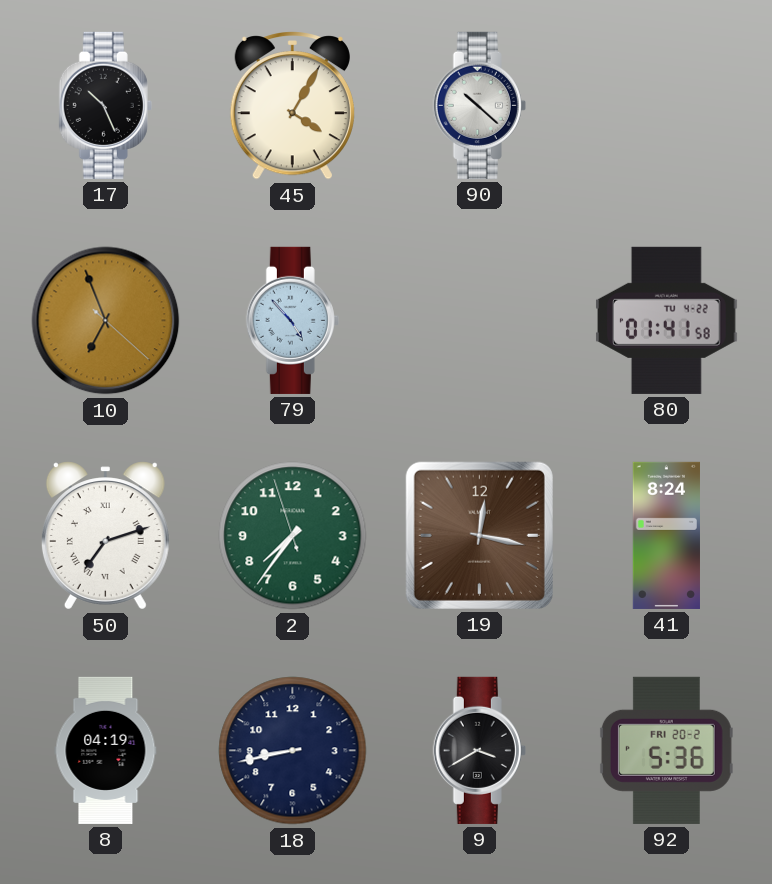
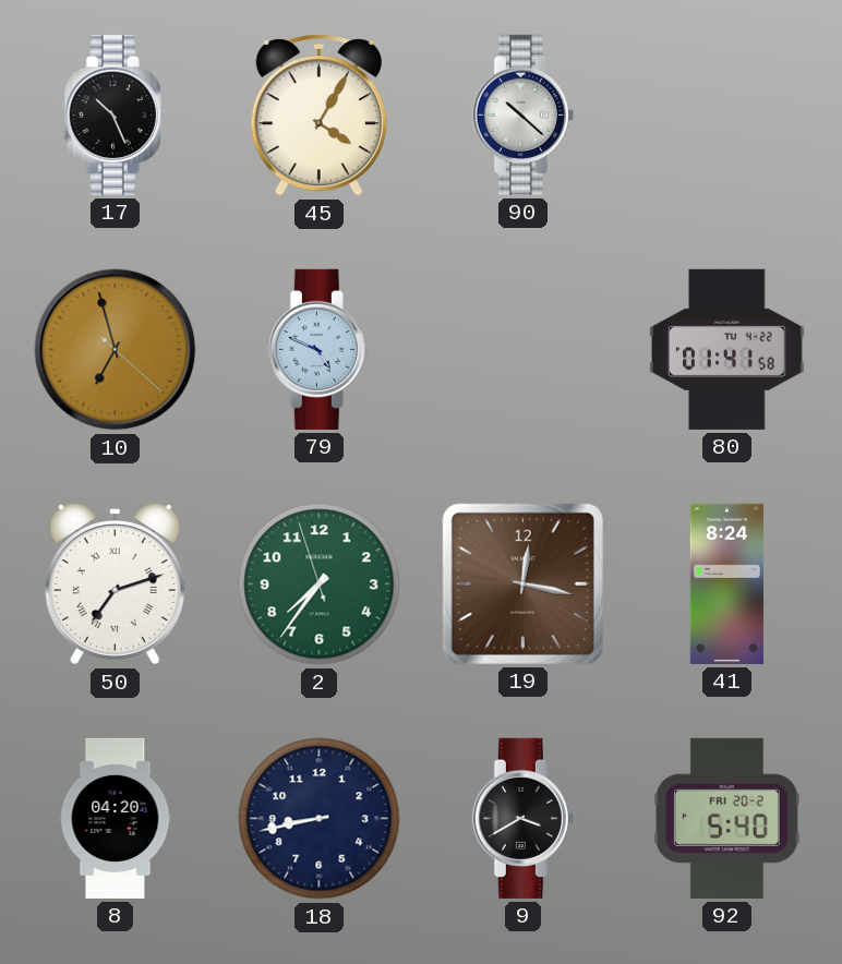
10: 6:56 -> 6:57 (116, 350)
79: 4:53 -> 4:49 (318, 349)
8: 04:19 -> 04:20 (116, 818)
92: 5:36 -> 5:40 (726, 818)
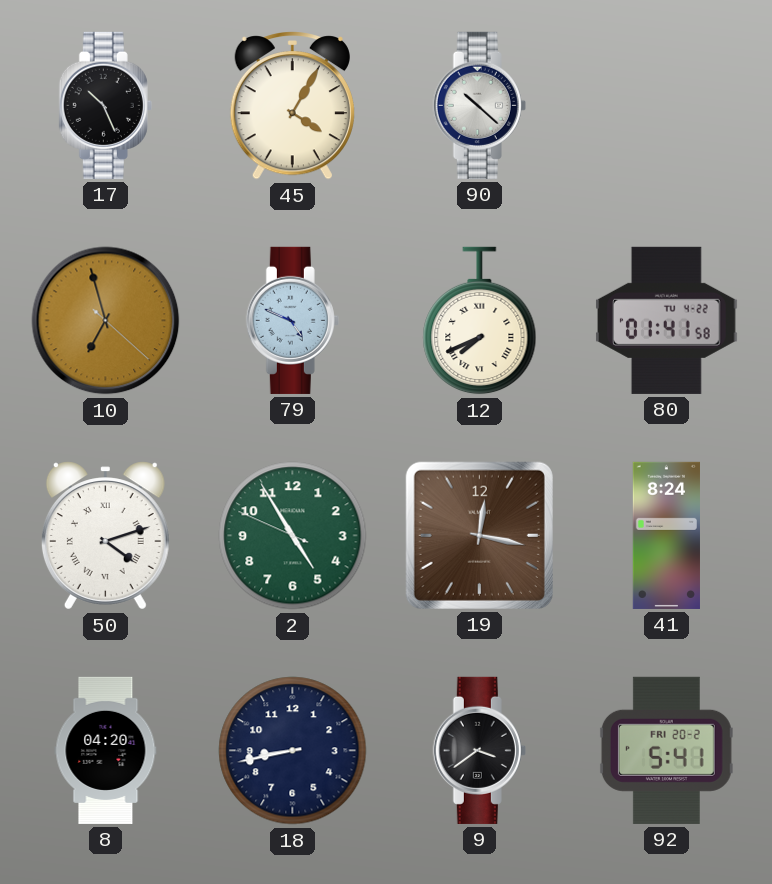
12: none -> 7:41 (480, 321)
50: 7:12 -> 4:12 (105, 536)
2: 7:35 -> 4:54 (293, 536)
9: 3:40 -> 3:39 (479, 750)
92: 5:40 -> 5:41 (666, 750)
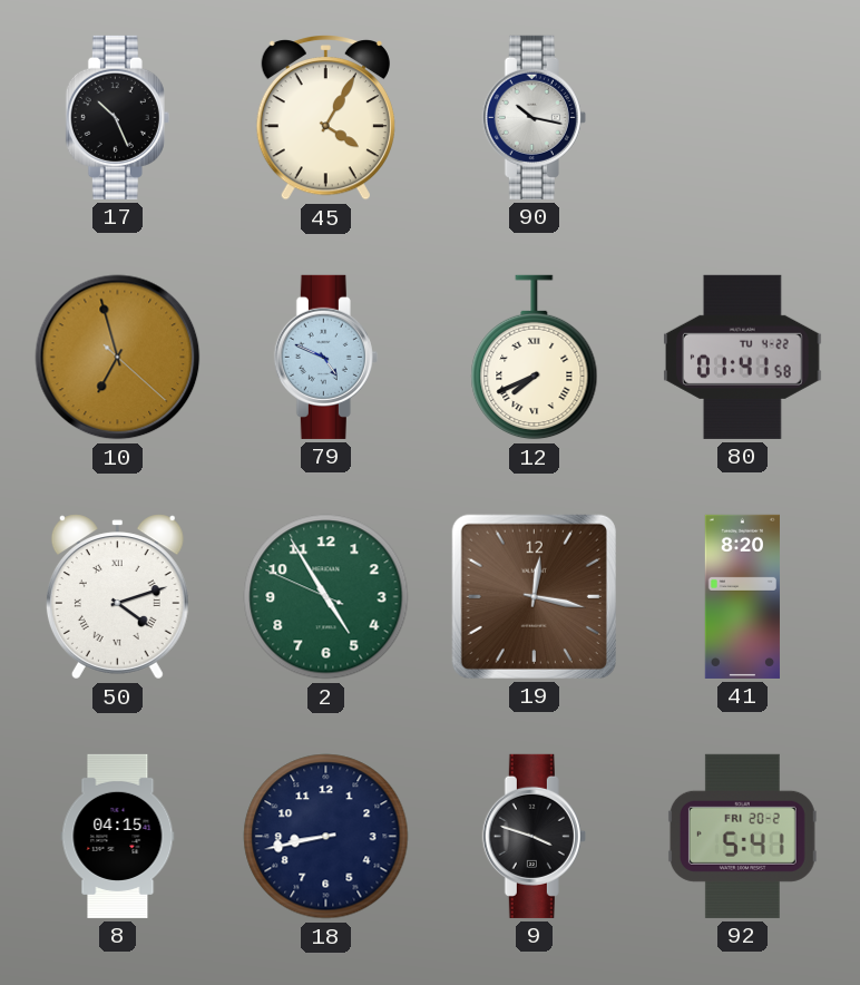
90: 10:22 -> 10:17 (534, 117)
41: 8:24 -> 8:20 (742, 596)
8: 04:20 -> 04:15 (118, 836)
9: 3:39 -> 3:48 (534, 836)
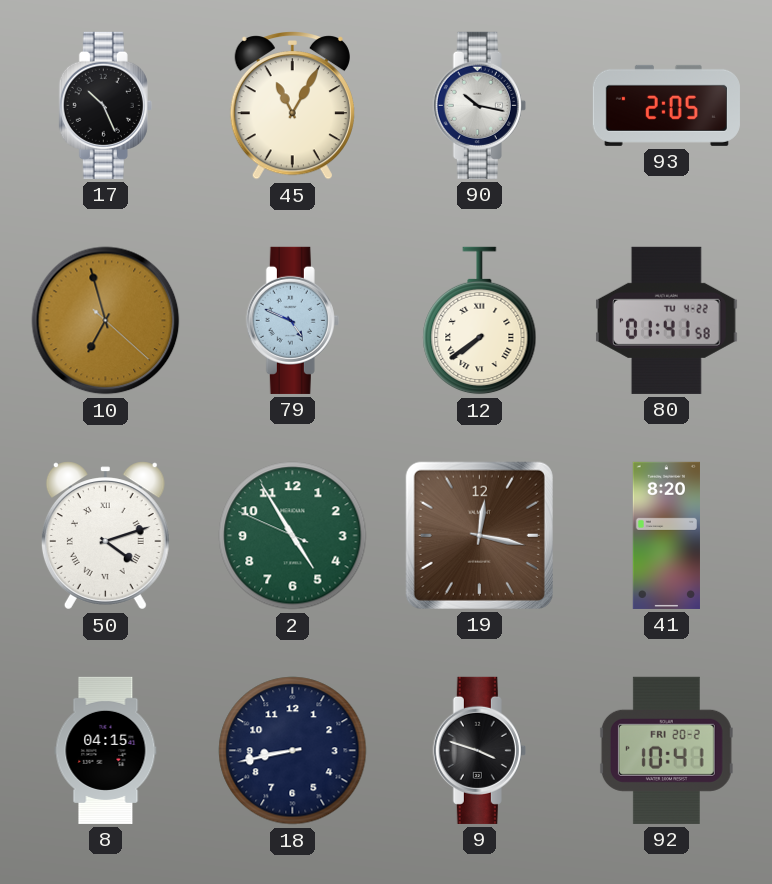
45: 4:05 -> 11:05 (292, 106)
93: none -> 2:05 (666, 105)
12: 7:41 -> 7:39 (480, 321)
92: 5:41 -> 10:41 (666, 750)
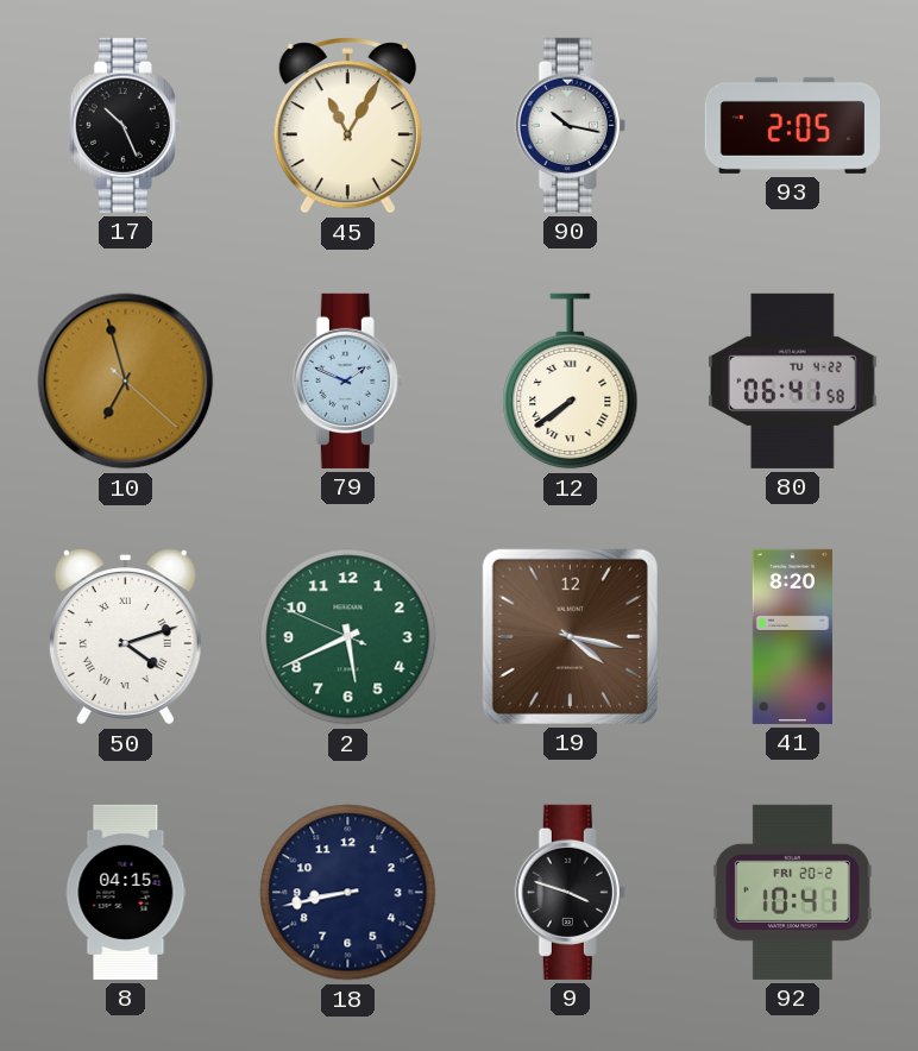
79: 4:49 -> 1:49 (347, 380)
80: 01:41 -> 06:41 (793, 380)
2: 4:54 -> 5:40 (348, 637)
19: 12:17 -> 4:17 (570, 636)
